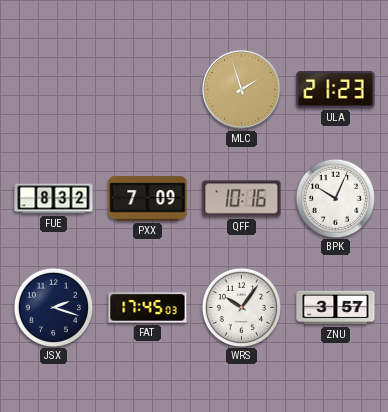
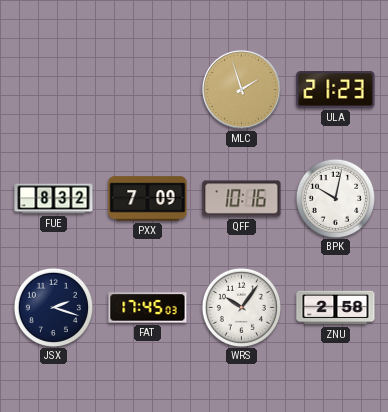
BPK: 10:04 -> 10:02 (335, 198)
ZNU: 3:57 -> 2:58 (336, 308)
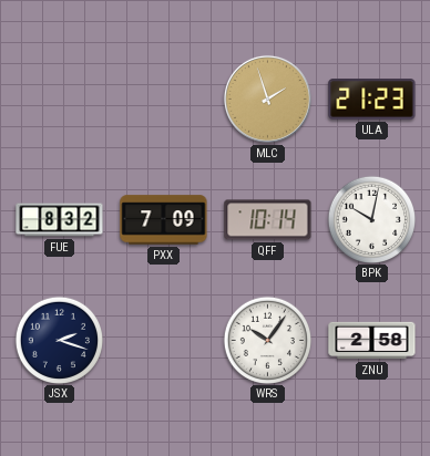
QFF: 10:16 -> 10:14 (268, 220)
FAT: 17:45 -> none (148, 308)
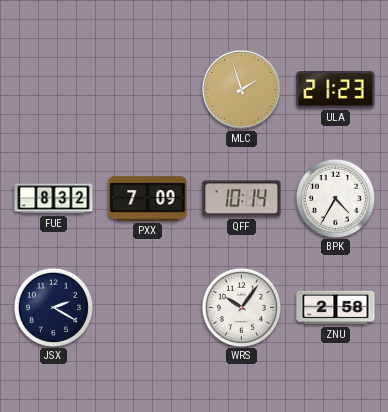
BPK: 10:02 -> 4:35 (335, 198)
JSX: 2:18 -> 2:20 (53, 307)
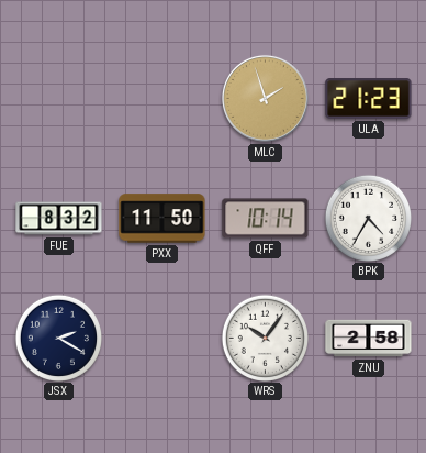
PXX: 7:09 -> 11:50 (162, 219)
